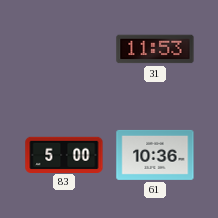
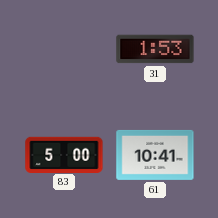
31: 11:53 -> 1:53 (155, 49)
61: 10:36 -> 10:41 (155, 155)
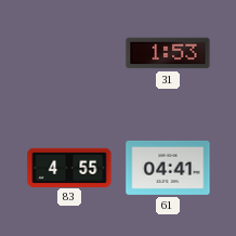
83: 5:00 -> 4:55 (69, 167)
61: 10:41 -> 04:41 (168, 168)
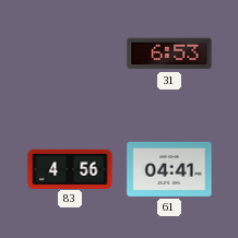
31: 1:53 -> 6:53 (169, 53)
83: 4:55 -> 4:56 (70, 168)
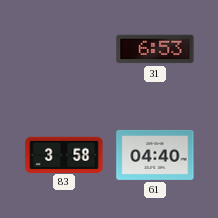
83: 4:56 -> 3:58 (64, 154)
61: 04:41 -> 04:40 (155, 155)
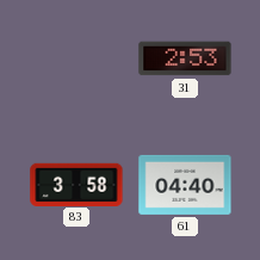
31: 6:53 -> 2:53 (185, 58)
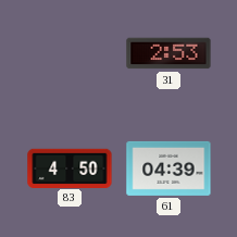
83: 3:58 -> 4:50 (70, 167)
61: 04:40 -> 04:39 (169, 169)
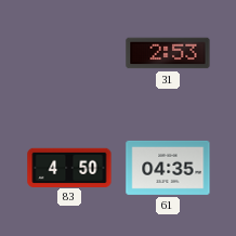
61: 04:39 -> 04:35 (168, 168)
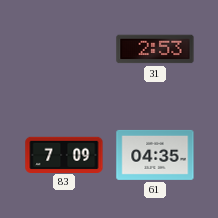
83: 4:50 -> 7:09 (64, 154)
